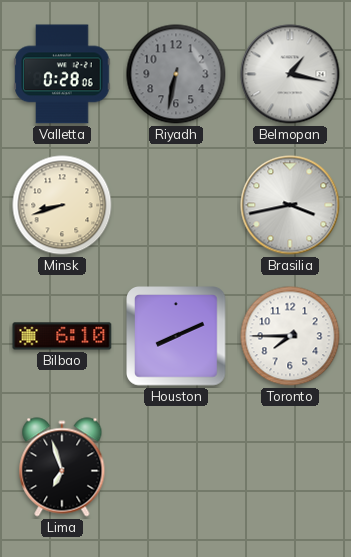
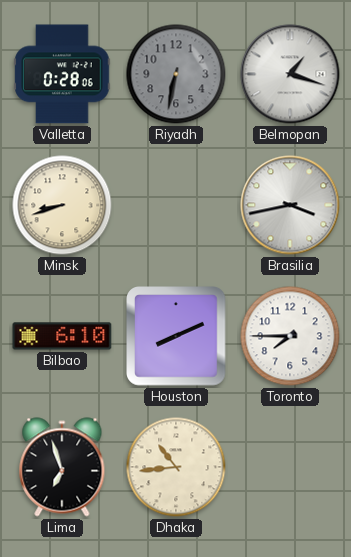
Belmopan: 1:17 -> 1:18 (290, 74)
Dhaka: none -> 10:44 (176, 467)
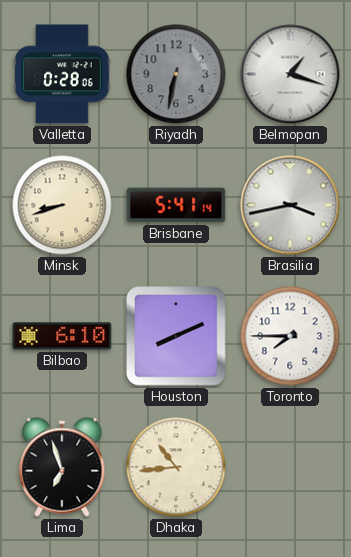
Brisbane: none -> 5:41 (176, 205)
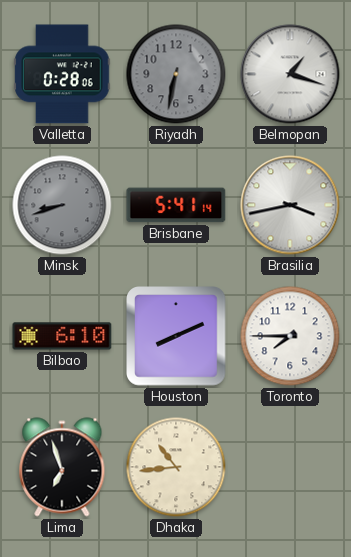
Minsk dial: cream -> grey (62, 205)
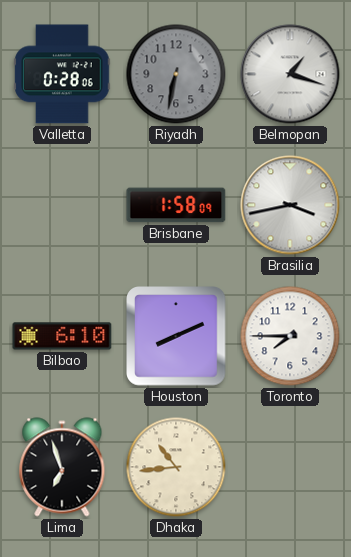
Minsk: 8:42 -> none (62, 205)
Brisbane: 5:41 -> 1:58 (176, 205)
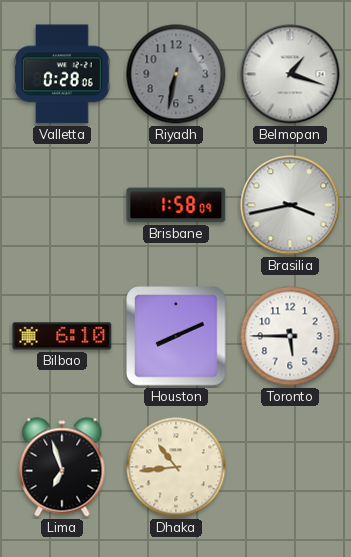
Toronto: 7:45 -> 5:45 (290, 336)
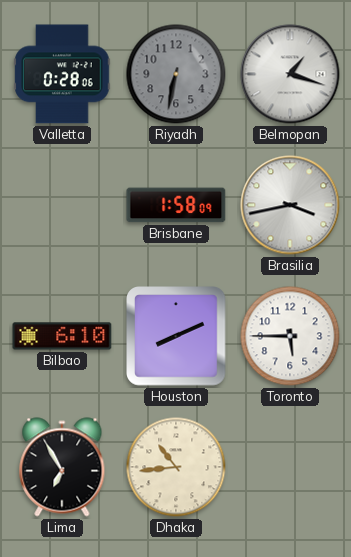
Lima: 6:57 -> 6:55 (62, 467)
